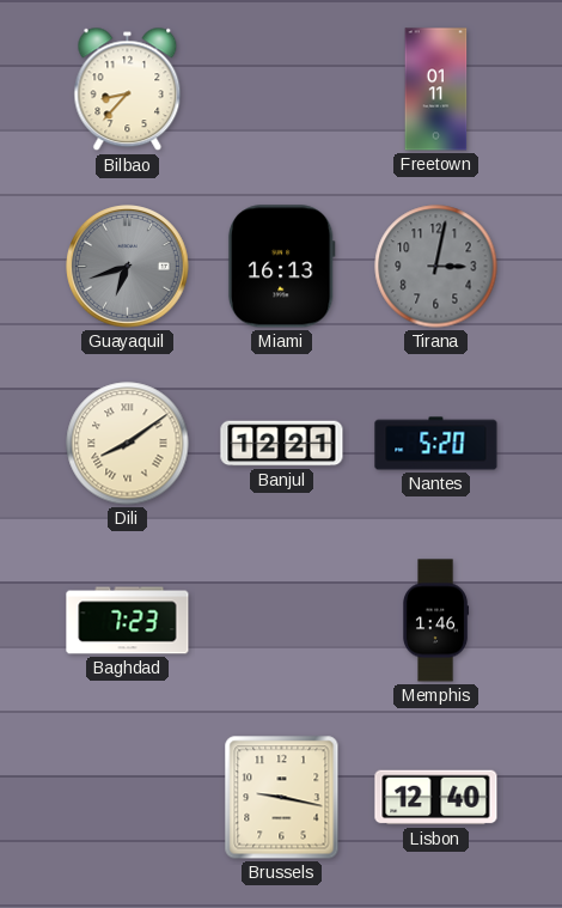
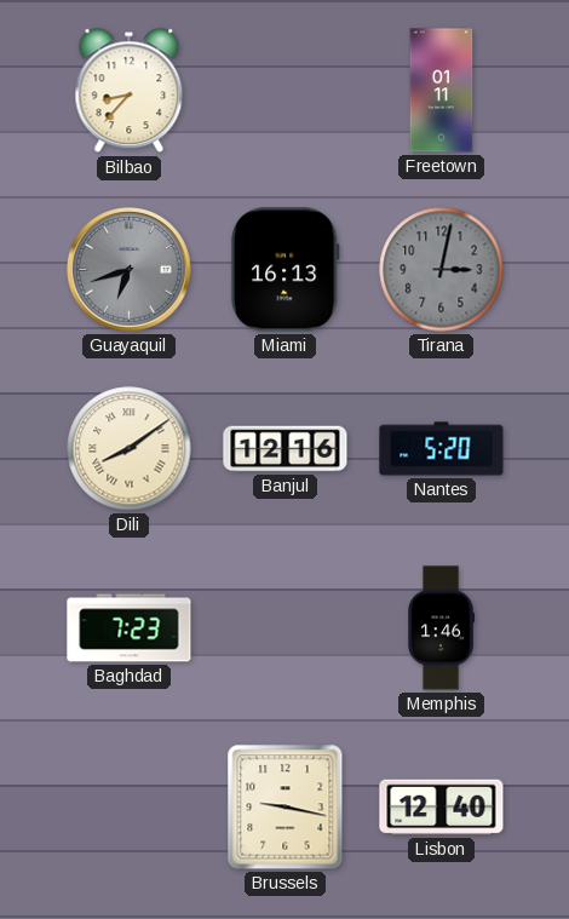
Banjul: 12:21 -> 12:16 (286, 449)
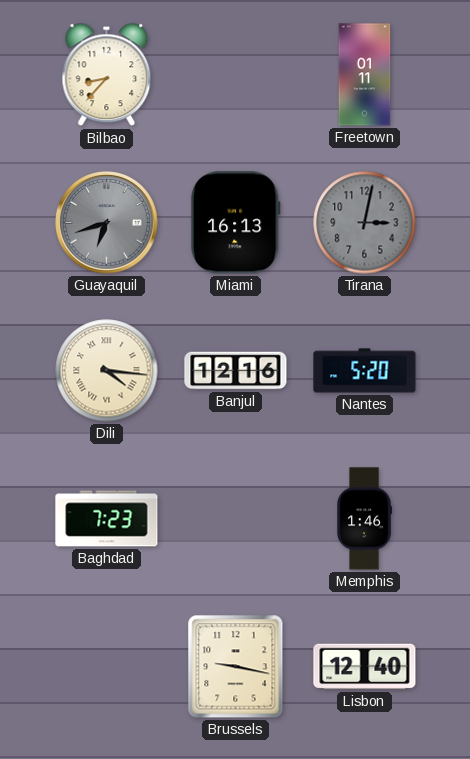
Dili: 8:09 -> 4:16 (107, 371)
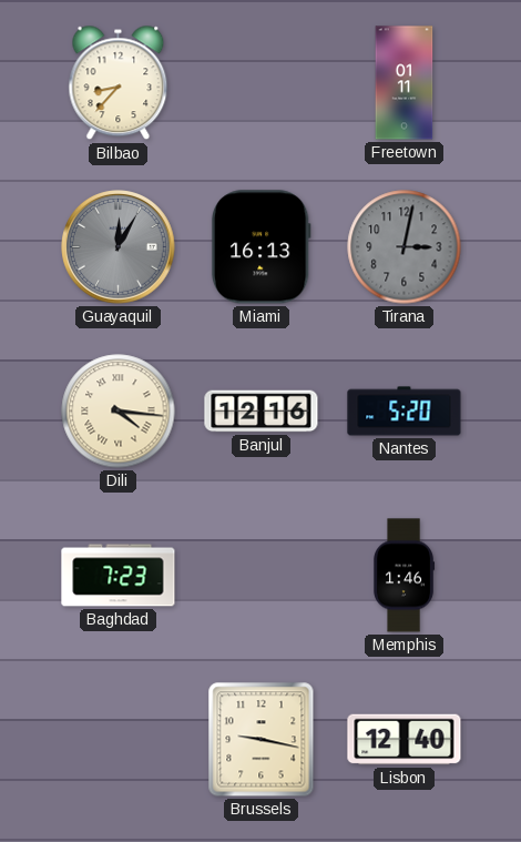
Guayaquil: 6:42 -> 12:05 (119, 247)
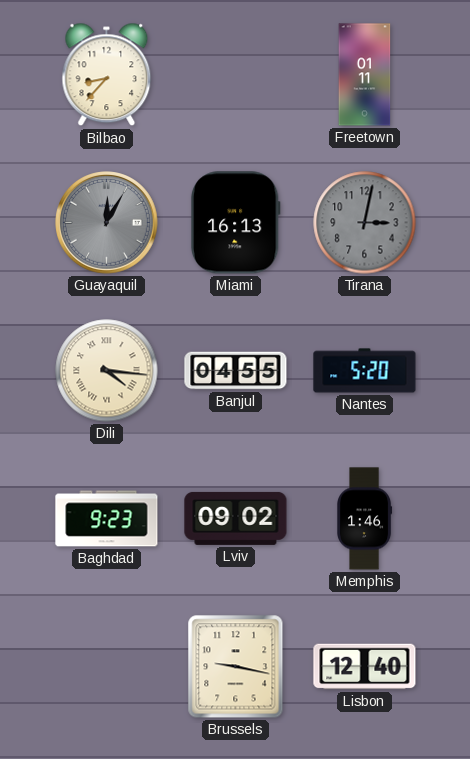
Banjul: 12:16 -> 04:55 (236, 371)
Baghdad: 7:23 -> 9:23 (107, 519)
Lviv: none -> 09:02 (236, 518)
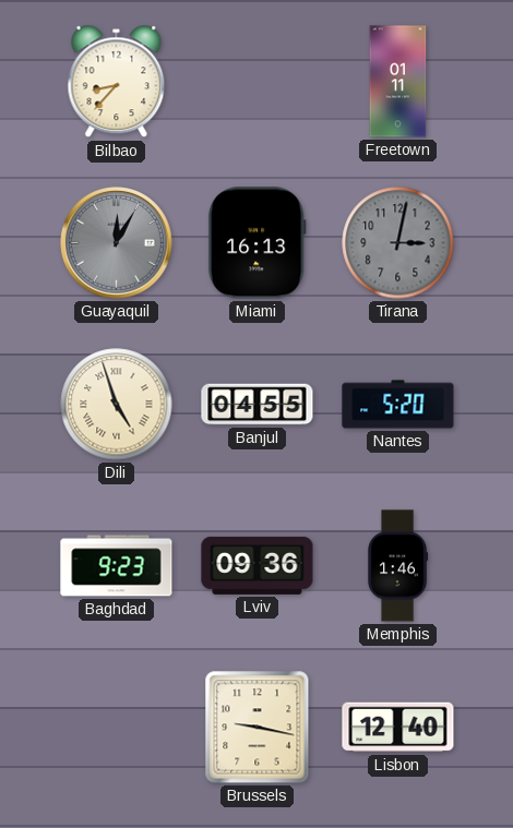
Dili: 4:16 -> 4:57 (117, 405)
Lviv: 09:02 -> 09:36 (258, 565)
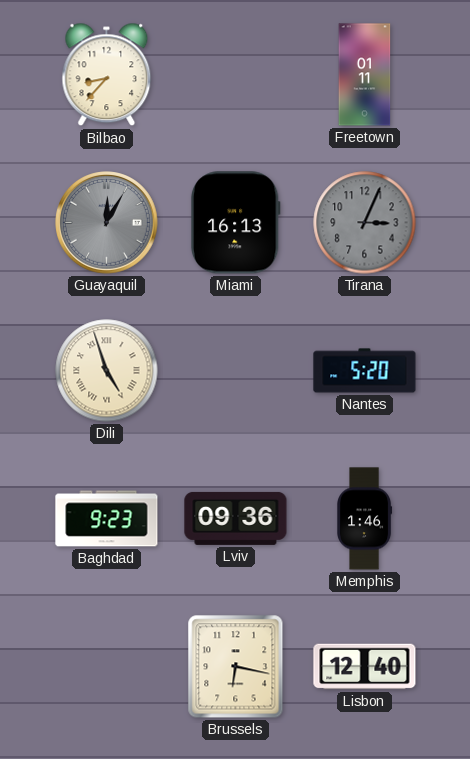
Tirana: 3:02 -> 3:04 (365, 223)
Banjul: 04:55 -> none (258, 405)
Brussels: 9:17 -> 6:17 (236, 667)
